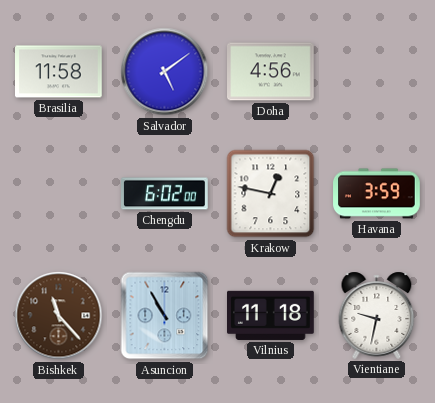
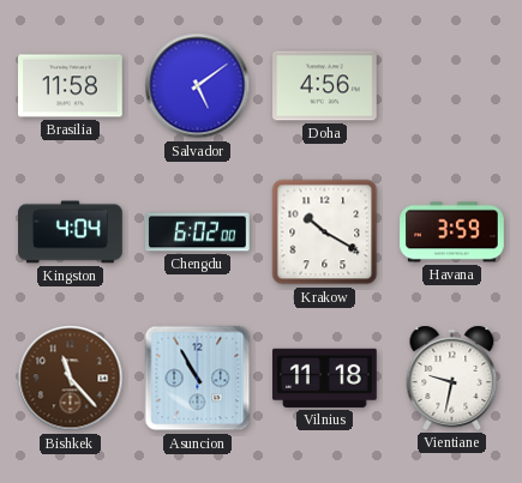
Kingston: none -> 4:04 (71, 233)
Krakow: 12:47 -> 10:20 (325, 233)
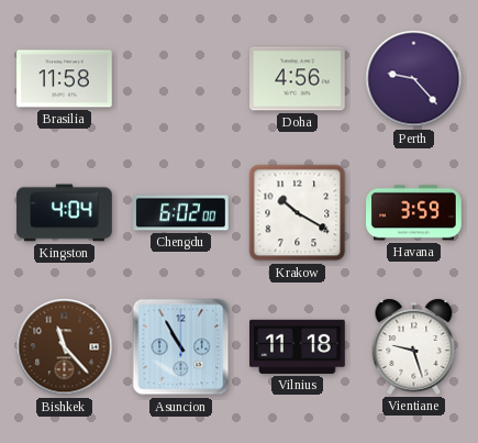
Salvador: 5:09 -> none (198, 86)
Perth: none -> 9:23 (414, 79)
Vientiane: 9:32 -> 9:27 (414, 346)
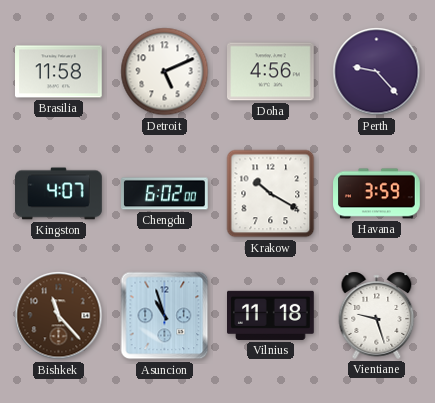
Detroit: none -> 5:11 (165, 72)
Kingston: 4:04 -> 4:07 (59, 194)
Asuncion: 10:55 -> 10:57 (165, 316)
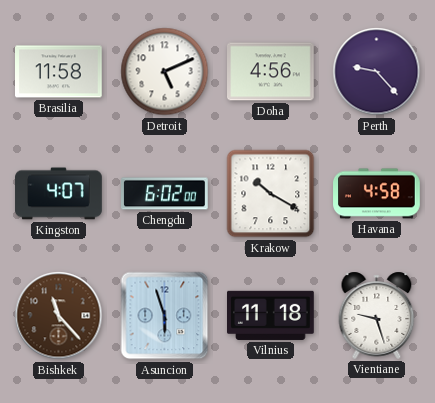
Havana: 3:59 -> 4:58 (377, 194)
Asuncion: 10:57 -> 5:57 (165, 316)
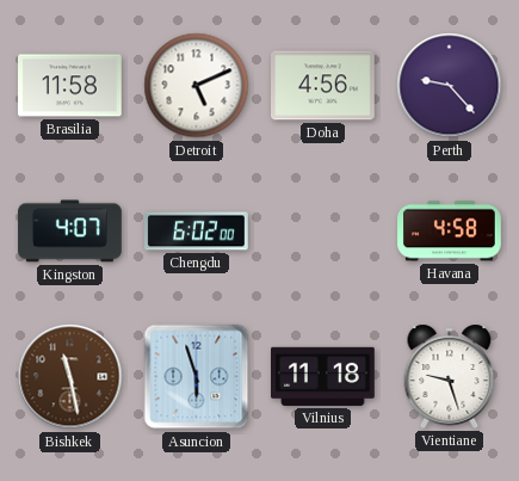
Krakow: 10:20 -> none (271, 194)
Bishkek: 11:23 -> 11:28 (70, 377)
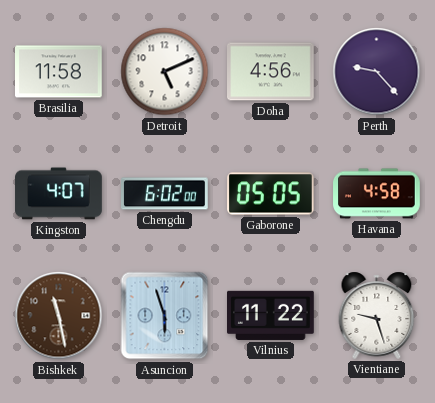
Gaborone: none -> 05:05 (271, 194)
Vilnius: 11:18 -> 11:22 (271, 315)
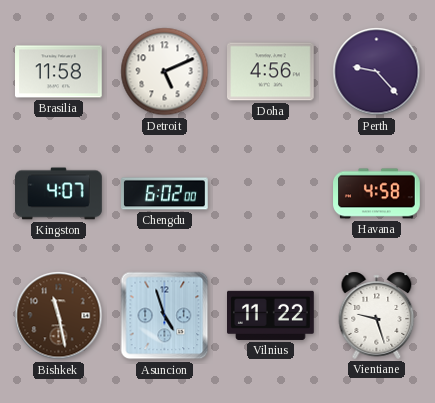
Gaborone: 05:05 -> none (271, 194)
Asuncion: 5:57 -> 4:57 (165, 316)
